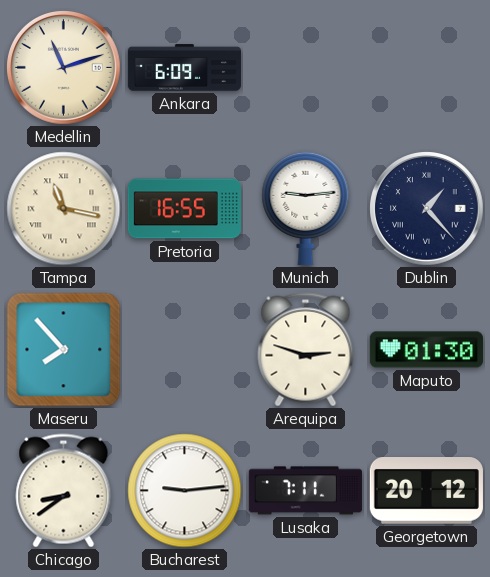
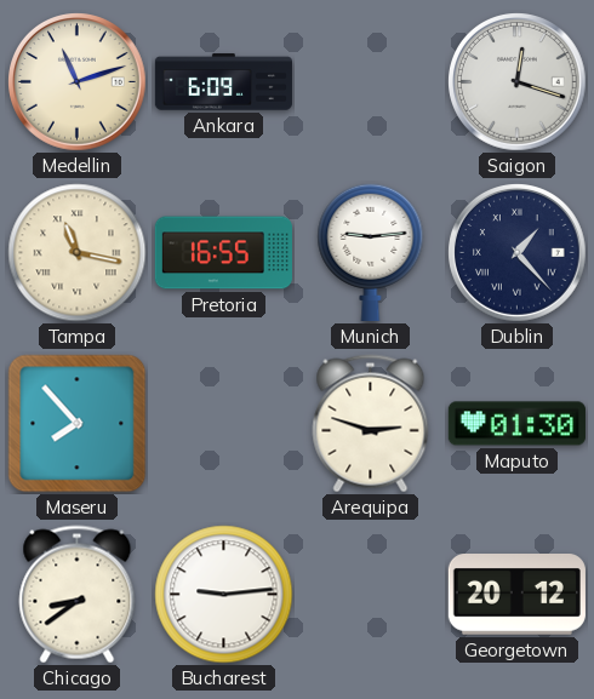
Saigon: none -> 12:18 (518, 82)
Lusaka: 7:11 -> none (305, 491)
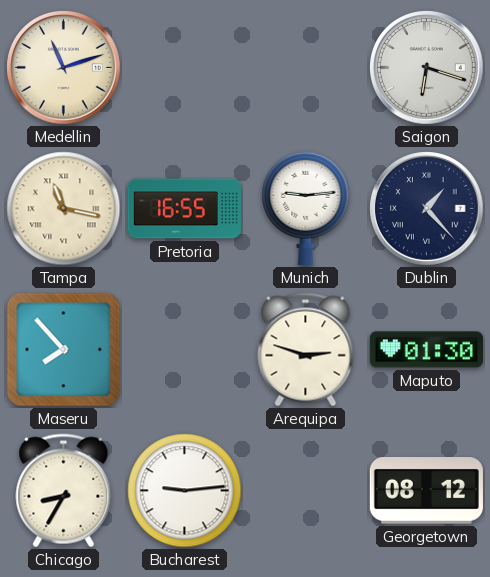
Ankara: 6:09 -> none (223, 82)
Saigon: 12:18 -> 6:18 (427, 68)
Chicago: 8:39 -> 8:35 (64, 491)
Georgetown: 20:12 -> 08:12 (426, 491)
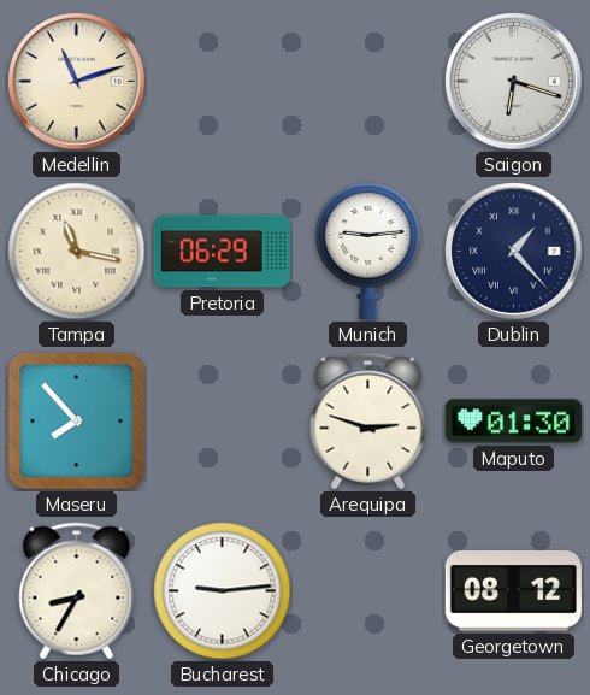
Pretoria: 16:55 -> 06:29 (222, 252)
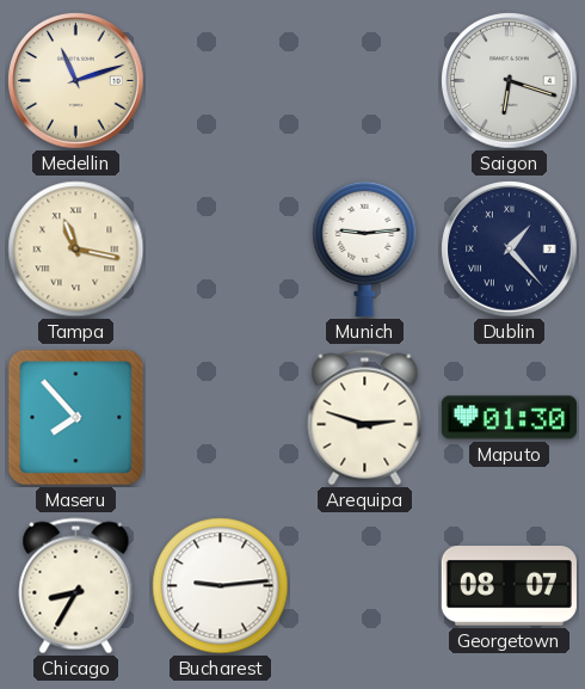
Pretoria: 06:29 -> none (222, 252)
Georgetown: 08:12 -> 08:07 (509, 586)
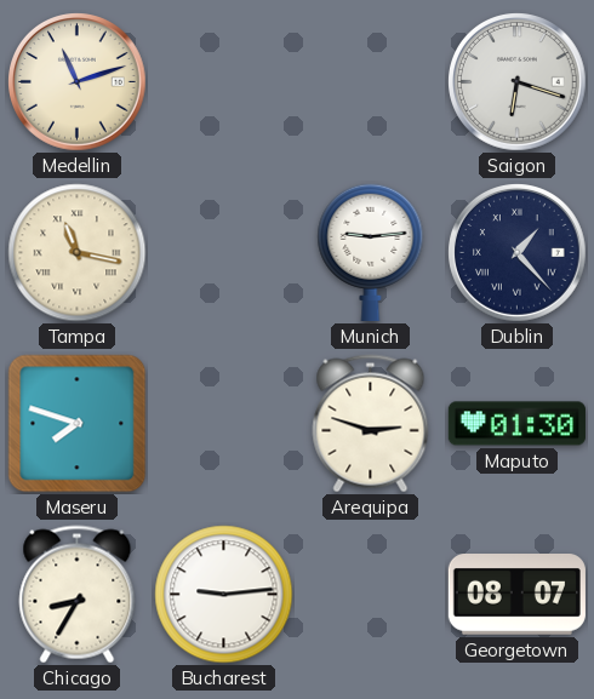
Maseru: 7:53 -> 7:48 (78, 424)
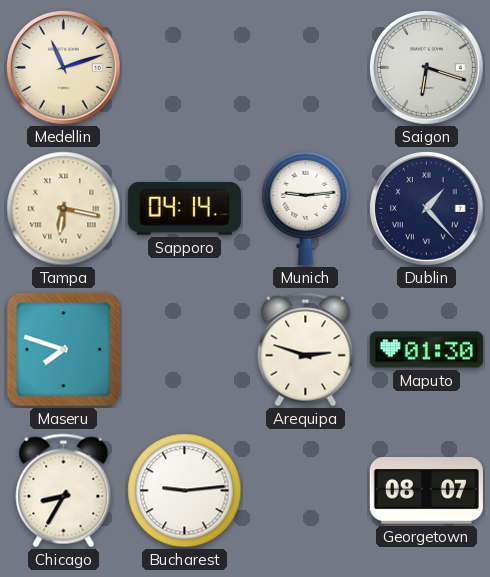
Tampa: 11:17 -> 6:17 (64, 209)
Sapporo: none -> 04:14 (184, 209)
